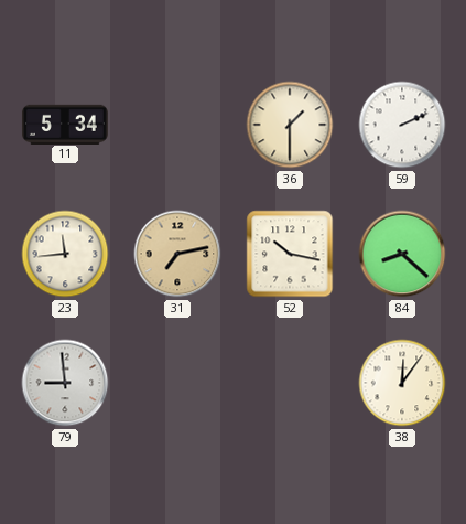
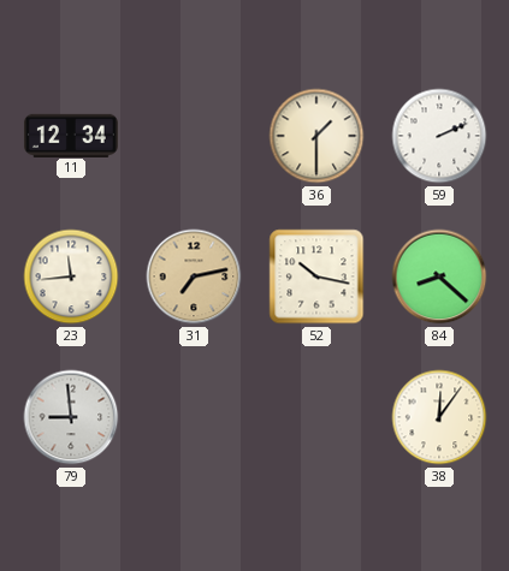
11: 5:34 -> 12:34 (71, 135)
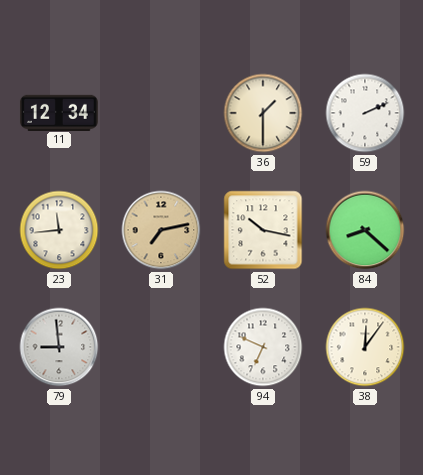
94: none -> 6:49 (263, 347)
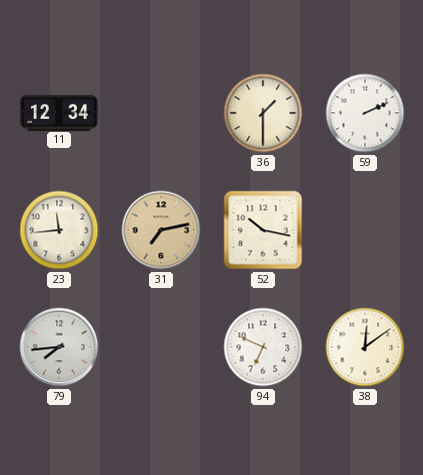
84: 8:22 -> none (365, 230)
79: 8:59 -> 7:44 (59, 347)
38: 12:06 -> 12:09 (365, 347)
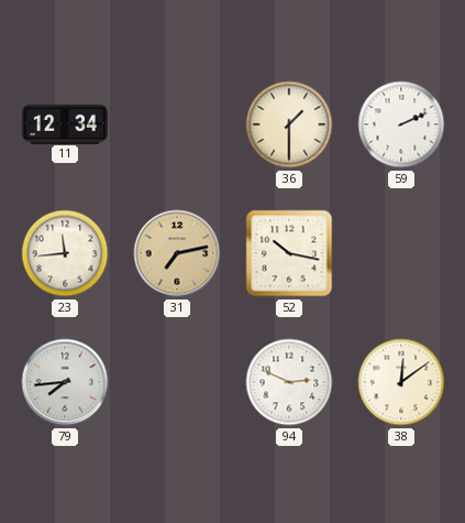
94: 6:49 -> 2:49 (289, 382)
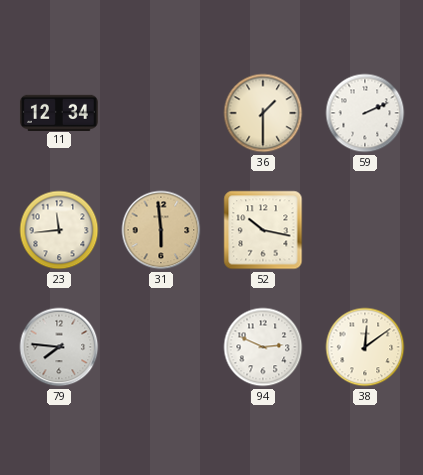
31: 7:13 -> 5:59 (161, 230)
79: 7:44 -> 7:46 (59, 347)
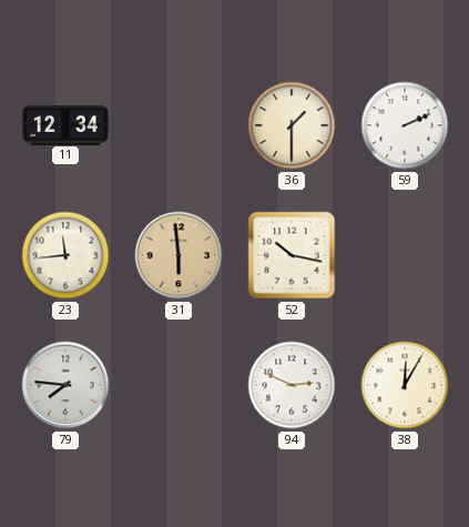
38: 12:09 -> 12:05 (405, 385)
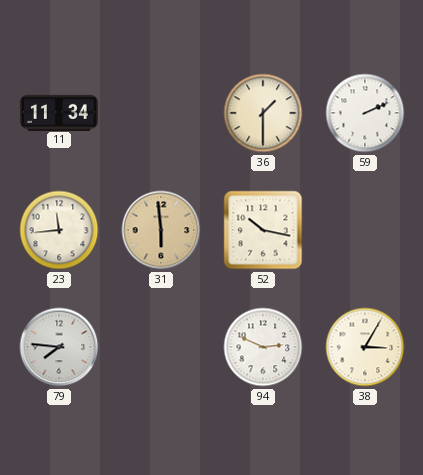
11: 12:34 -> 11:34 (59, 112)
38: 12:05 -> 3:05 (365, 347)
